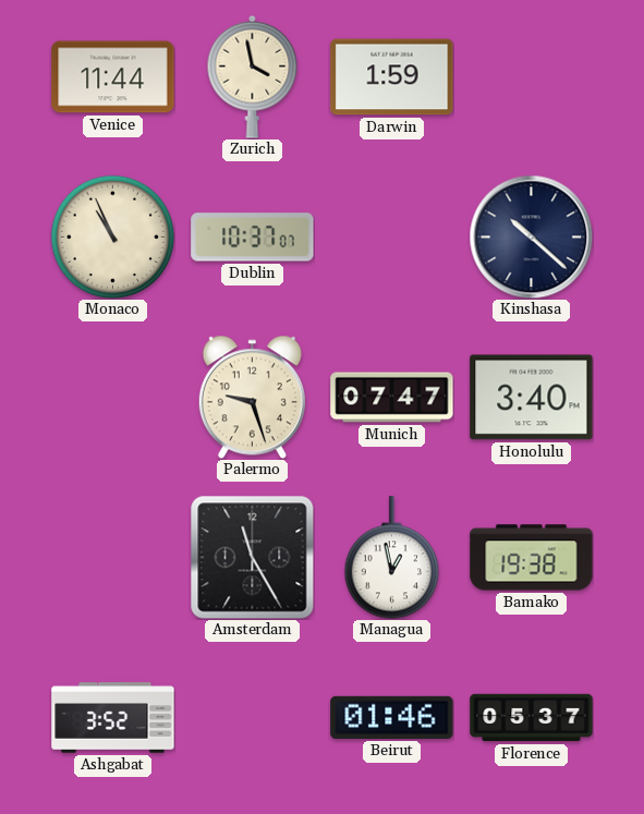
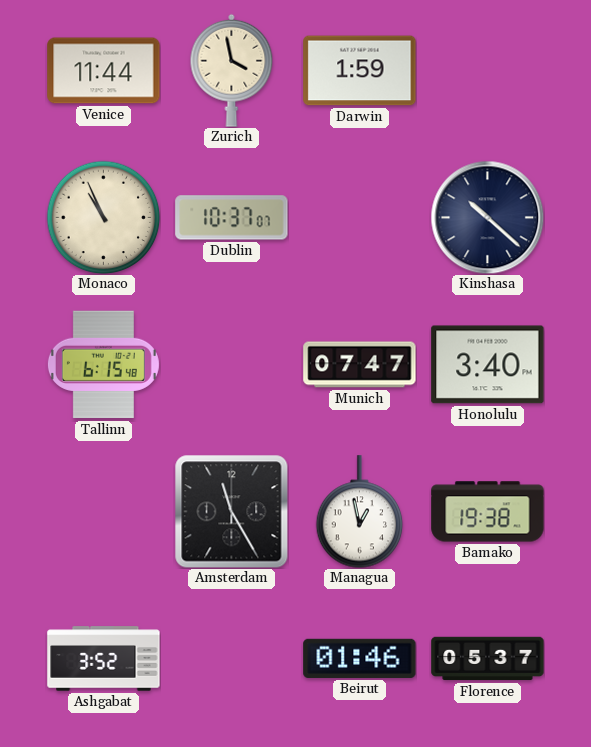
Tallinn: none -> 6:15 (103, 365)
Palermo: 9:27 -> none (252, 397)
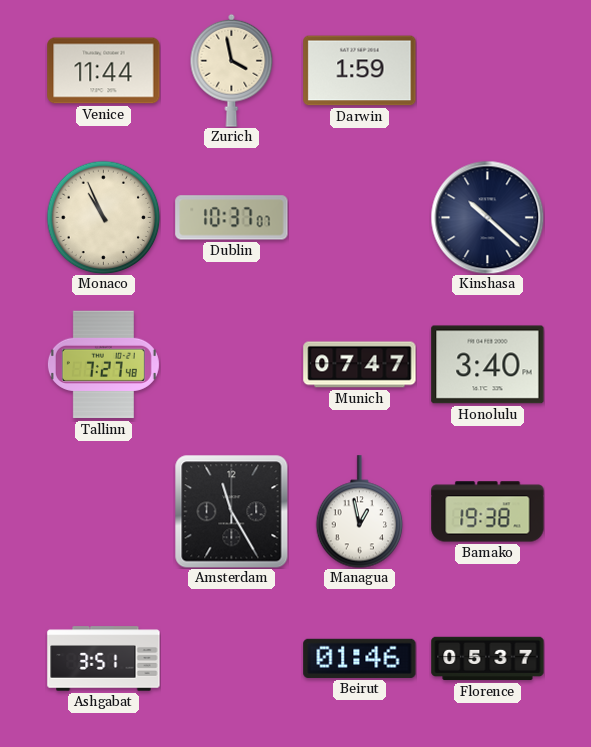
Tallinn: 6:15 -> 7:27 (103, 365)
Ashgabat: 3:52 -> 3:51 (104, 659)
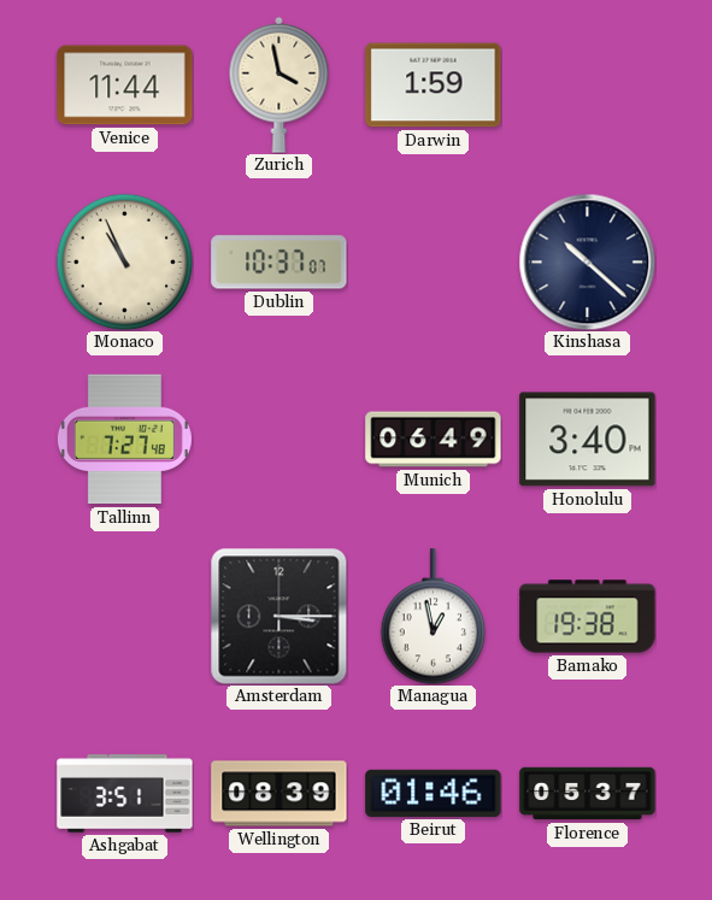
Munich: 07:47 -> 06:49 (434, 440)
Amsterdam: 11:25 -> 3:15 (278, 616)
Wellington: none -> 08:39 (279, 794)
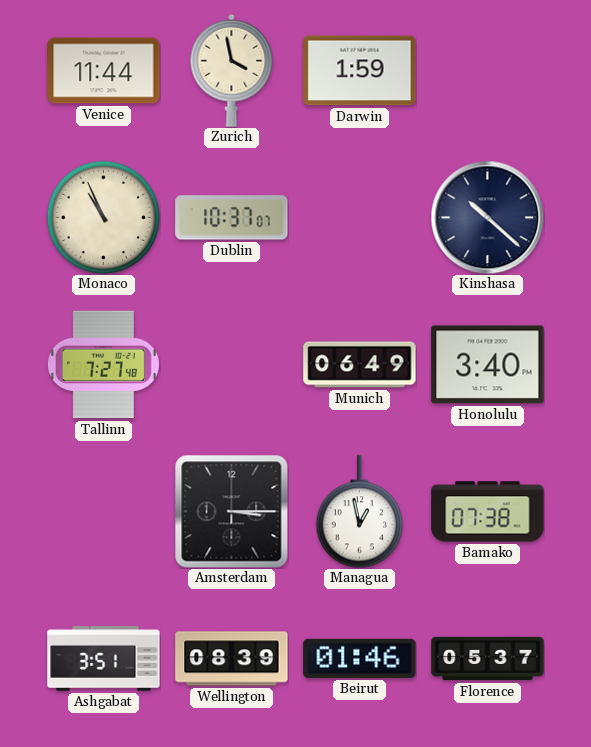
Bamako: 19:38 -> 07:38 (488, 512)
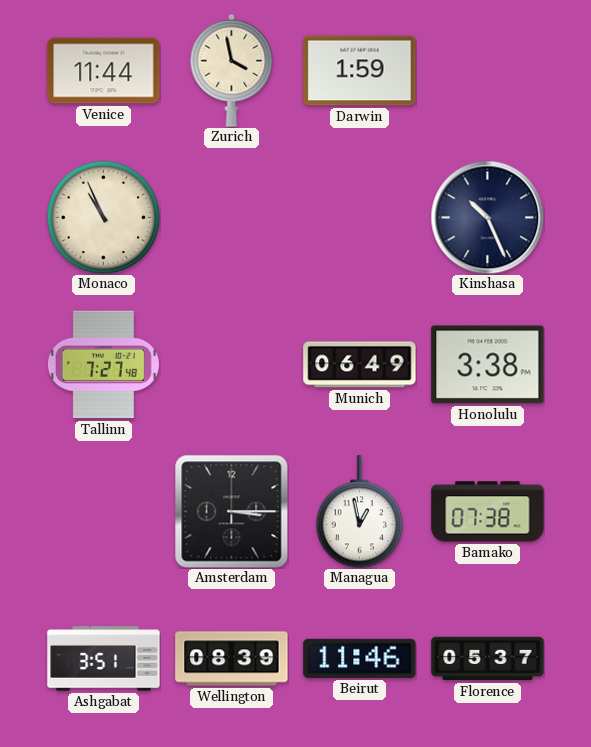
Dublin: 10:37 -> none (232, 218)
Kinshasa: 10:22 -> 10:26 (487, 217)
Honolulu: 3:40 -> 3:38 (488, 365)
Beirut: 01:46 -> 11:46 (360, 658)
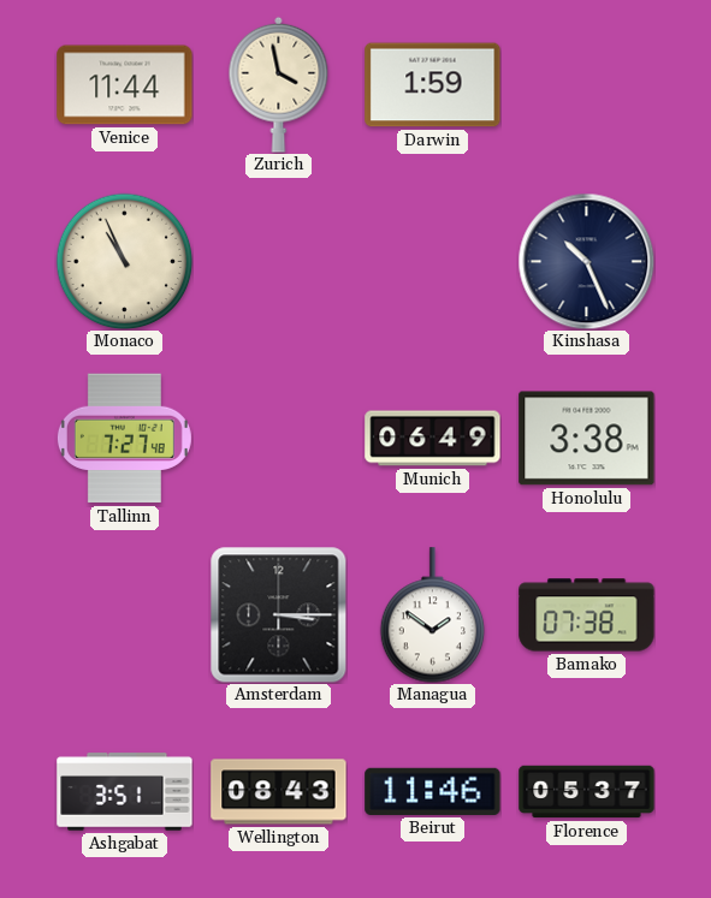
Managua: 12:58 -> 1:51 (433, 615)
Wellington: 08:39 -> 08:43 (279, 792)
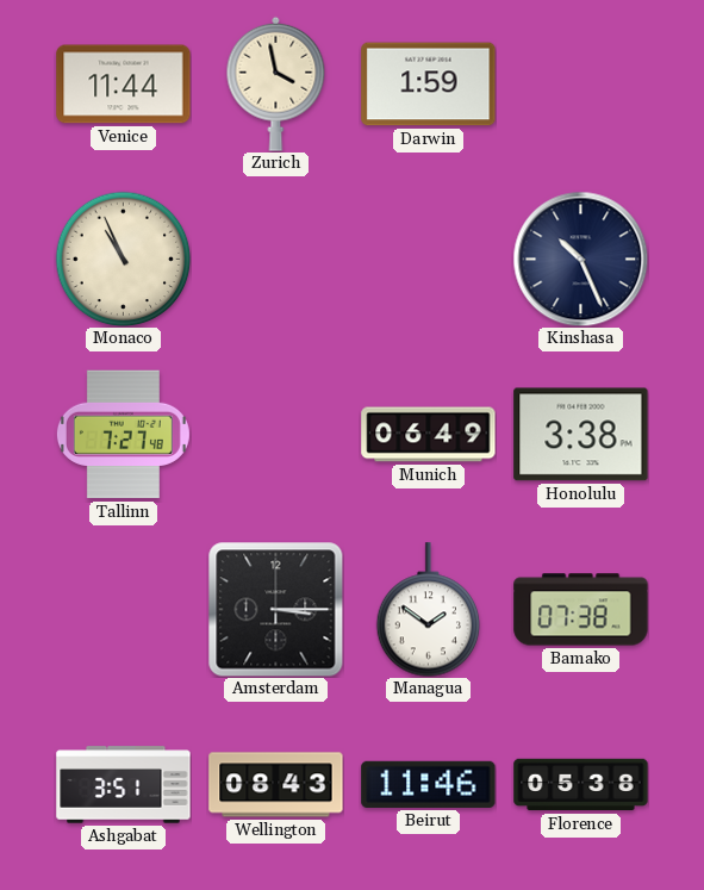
Florence: 05:37 -> 05:38 (581, 785)
